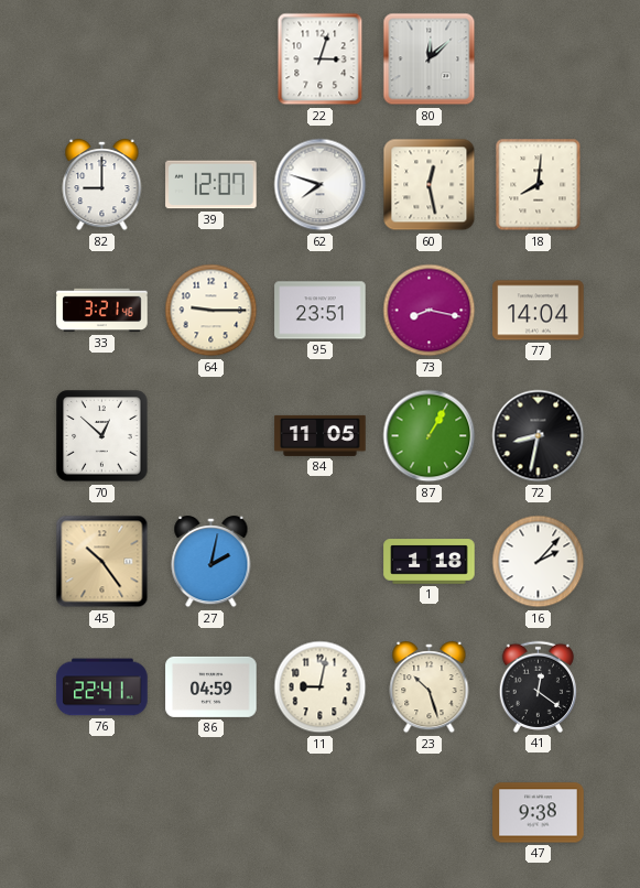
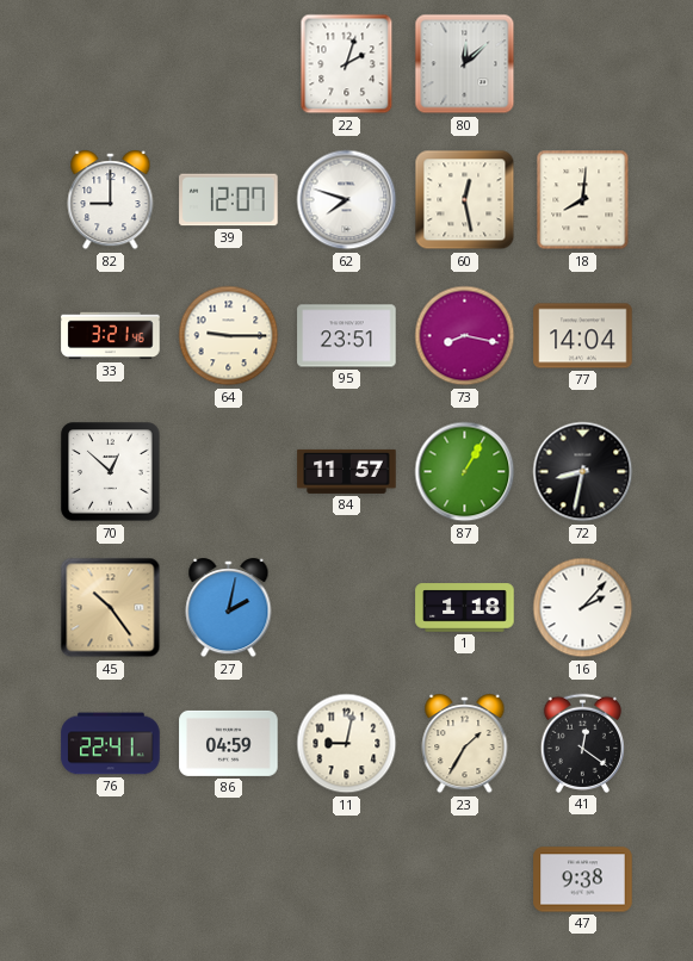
22: 3:03 -> 2:03 (347, 64)
84: 11:05 -> 11:57 (347, 471)
23: 10:27 -> 1:35 (465, 744)
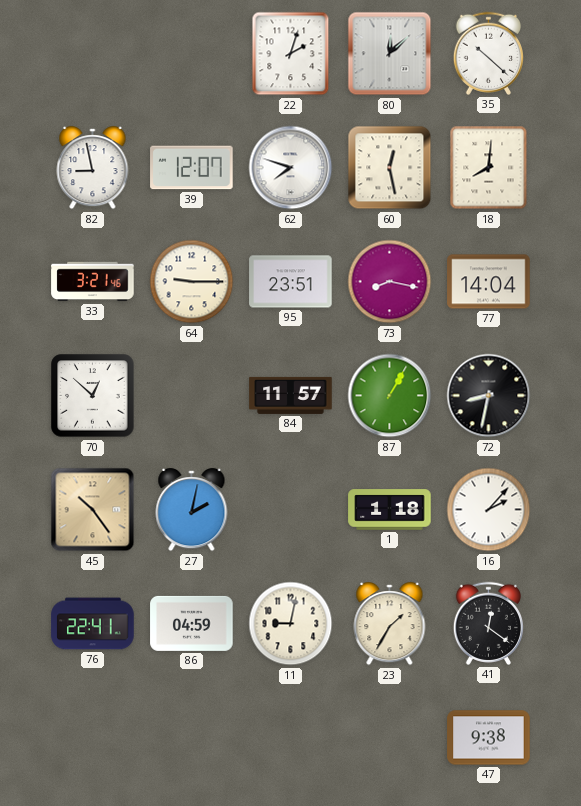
35: none -> 10:22 (488, 53)
82: 9:00 -> 8:58 (93, 168)
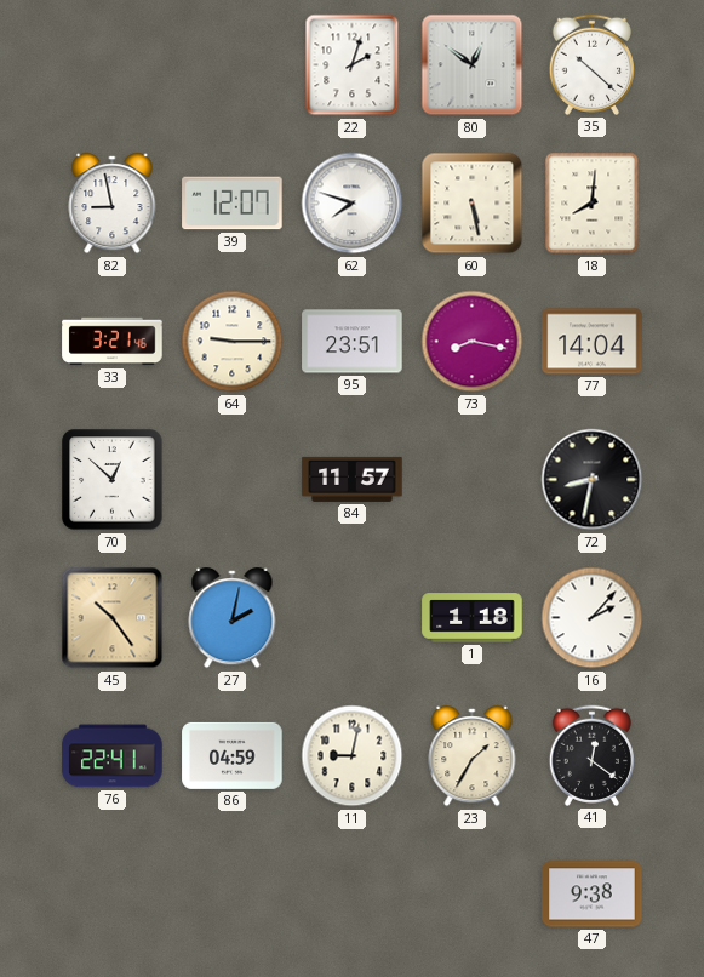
80: 12:08 -> 12:51 (473, 65)
60: 12:28 -> 5:28 (473, 204)
87: 1:05 -> none (390, 396)
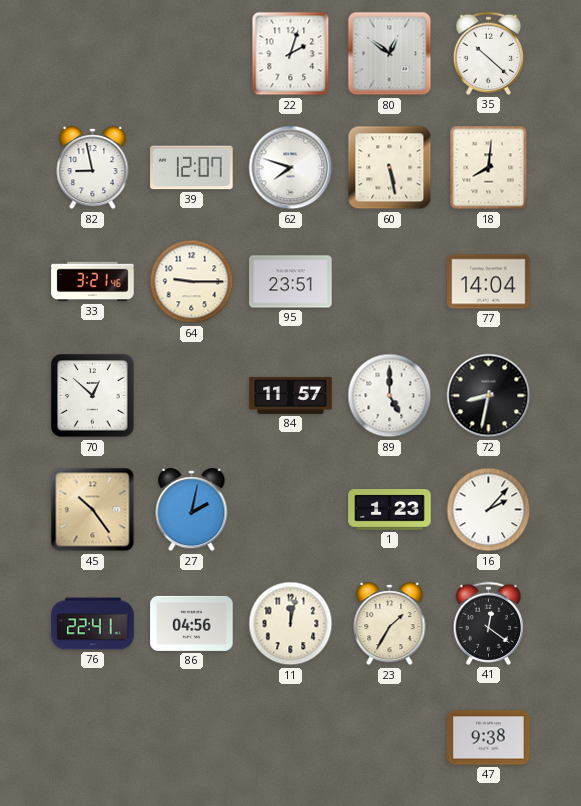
73: 8:17 -> none (473, 342)
89: none -> 5:00 (390, 396)
1: 1:18 -> 1:23 (390, 510)
86: 04:59 -> 04:56 (192, 623)
11: 9:02 -> 12:02 (291, 624)
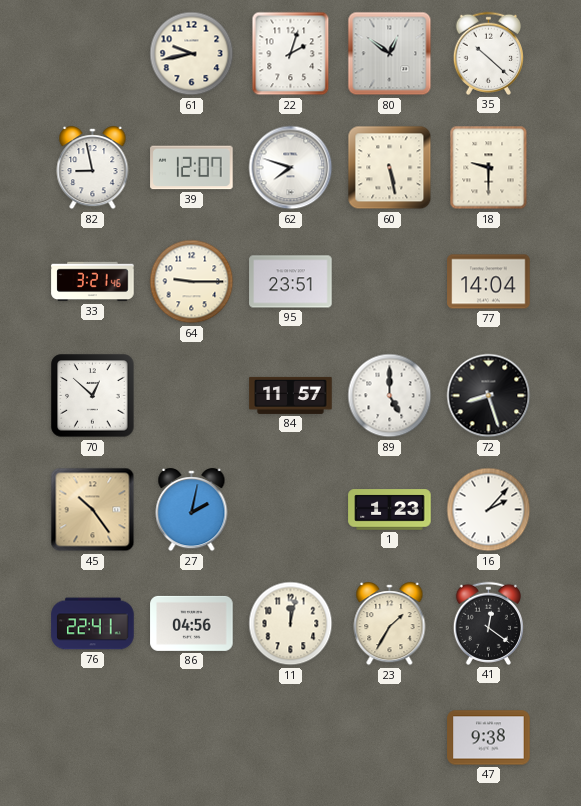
61: none -> 9:43 (192, 54)
18: 8:01 -> 9:30 (489, 168)
72: 8:32 -> 8:27 (489, 396)
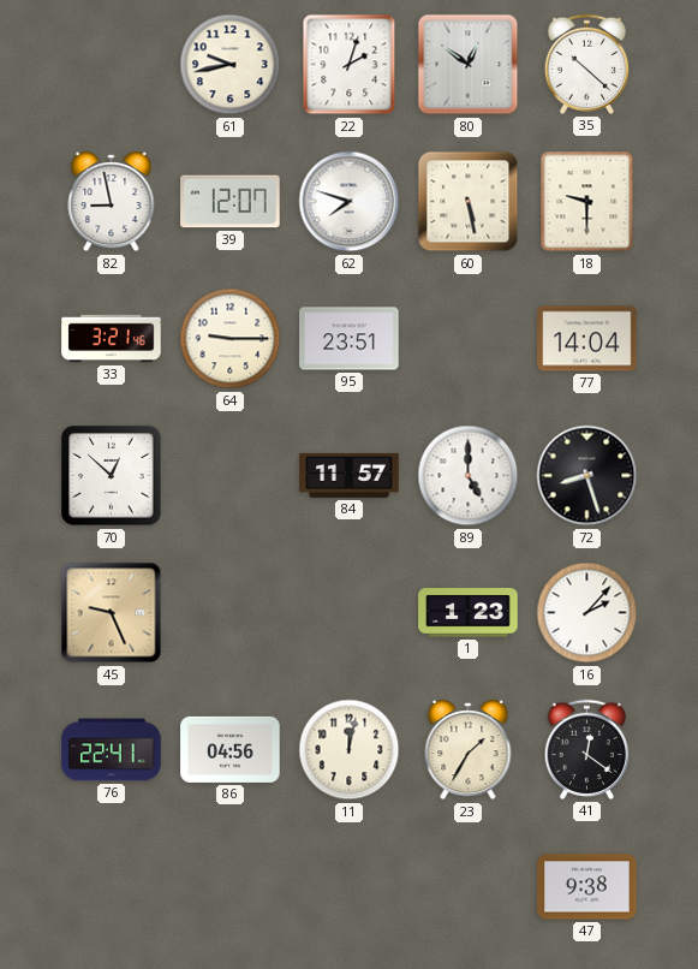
45: 10:24 -> 9:26 (112, 613)
27: 2:02 -> none (192, 510)
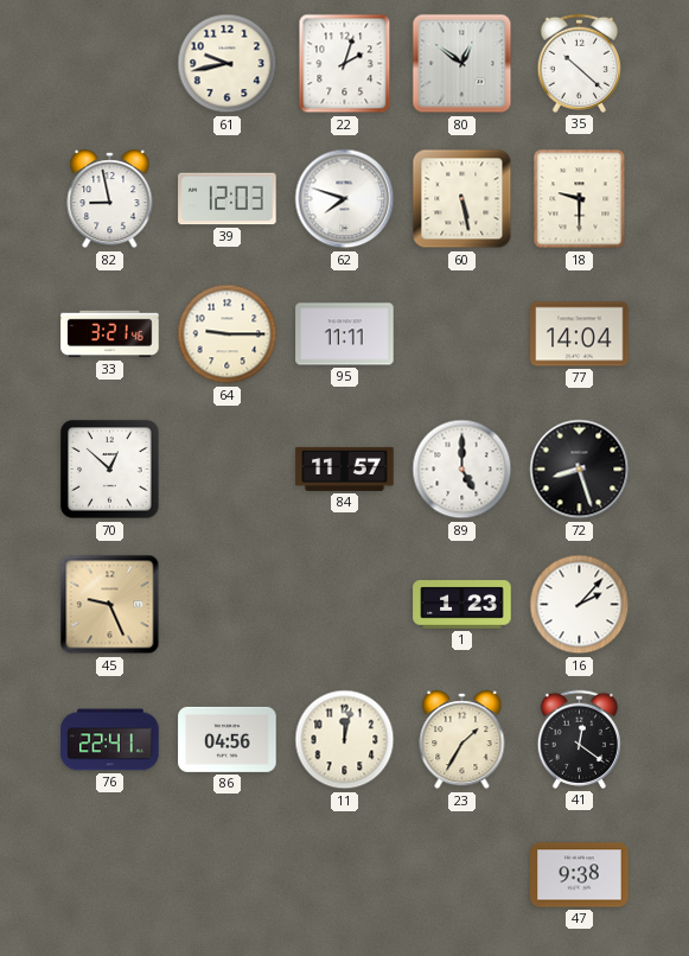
39: 12:07 -> 12:03 (228, 199)
95: 23:51 -> 11:11 (345, 334)
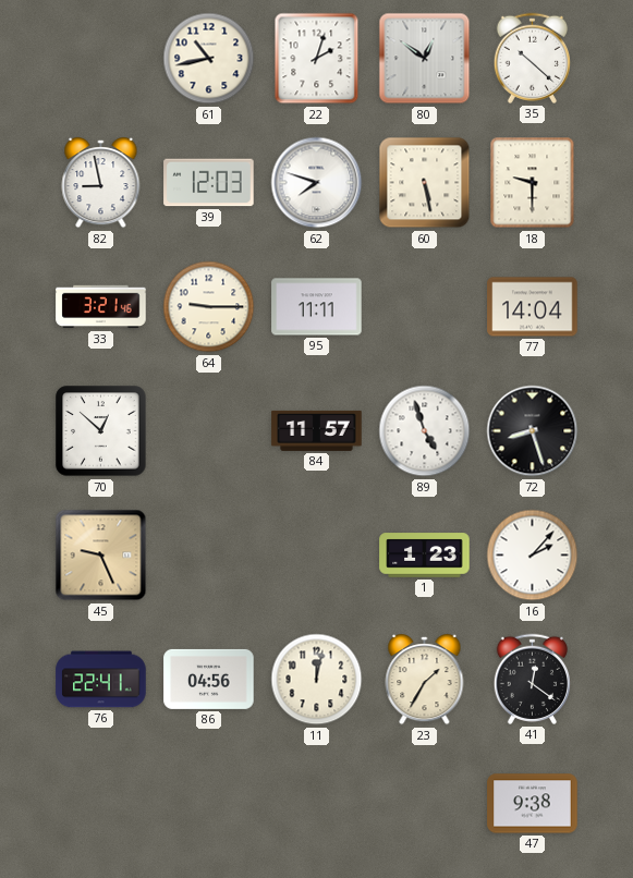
61: 9:43 -> 10:43 (209, 59)
89: 5:00 -> 4:57 (425, 431)
